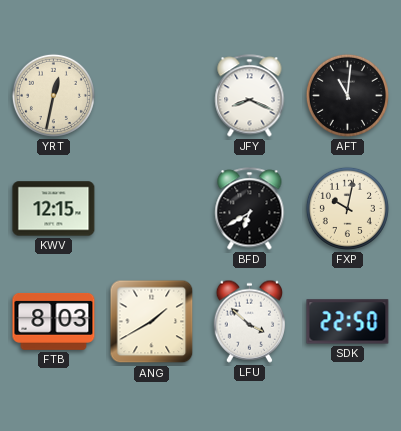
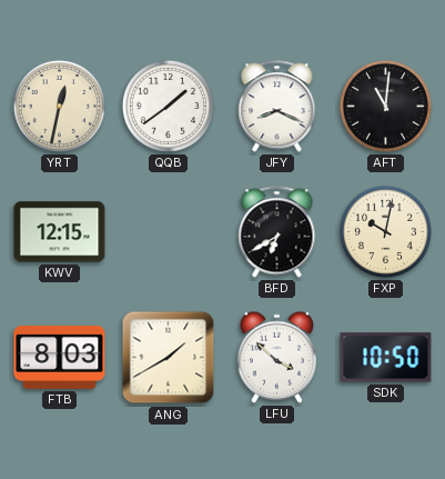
QQB: none -> 1:39 (168, 106)
SDK: 22:50 -> 10:50 (386, 358)
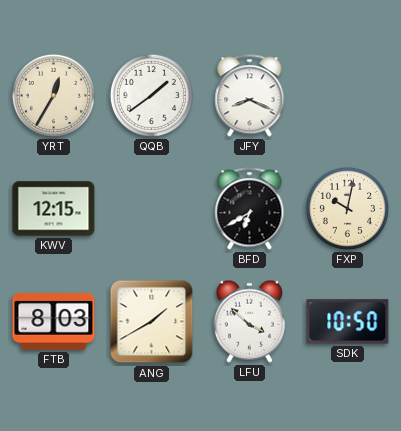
YRT: 12:32 -> 12:35 (53, 95)
AFT: 11:01 -> none (385, 106)
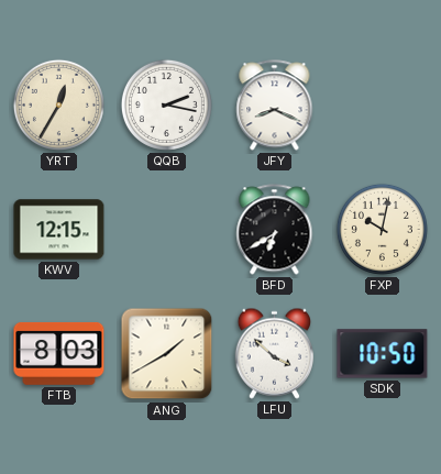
QQB: 1:39 -> 2:17 (166, 104)
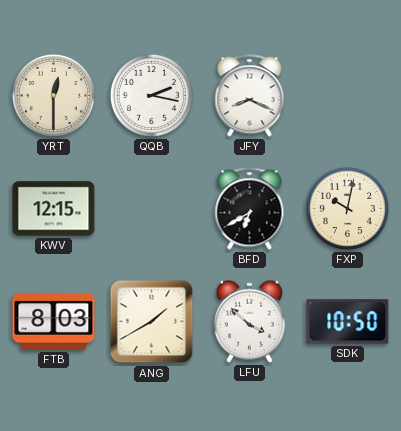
YRT: 12:35 -> 12:30 (53, 95)
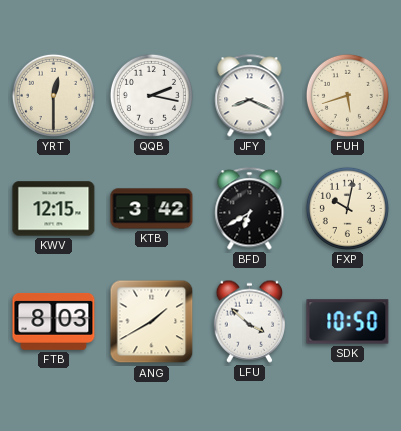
FUH: none -> 5:42 (347, 95)
KTB: none -> 3:42 (152, 209)
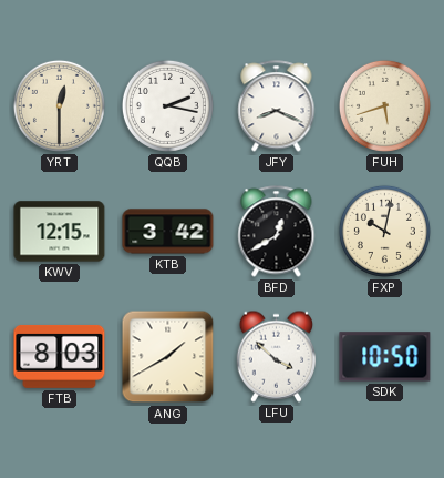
BFD: 6:40 -> 12:40 (277, 232)
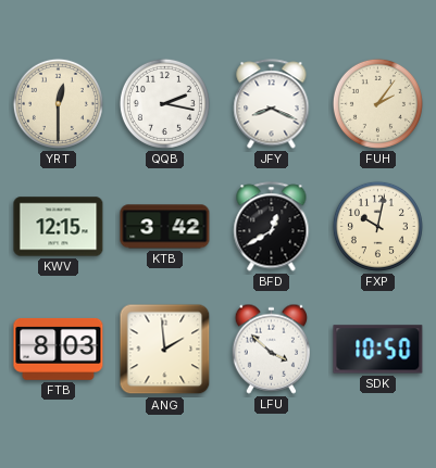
FUH: 5:42 -> 2:06 (377, 103)
ANG: 1:40 -> 1:59 (165, 350)
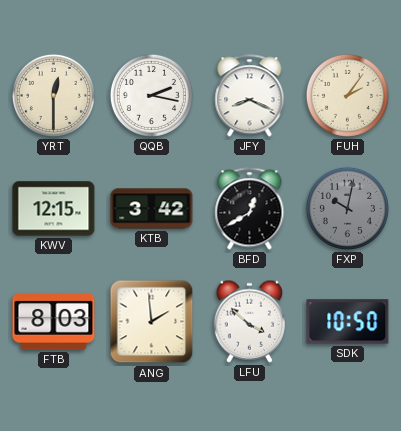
FXP dial: cream -> grey (347, 208)
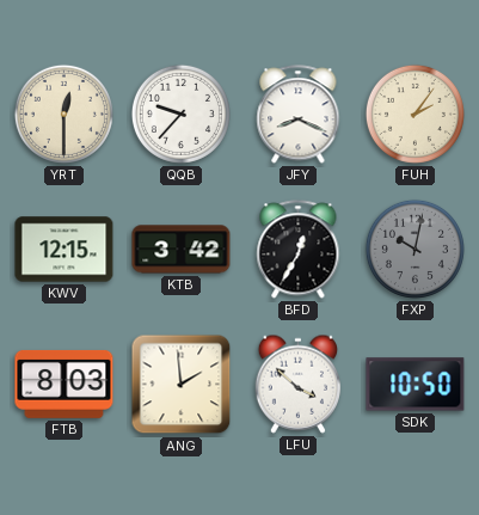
QQB: 2:17 -> 9:37 (180, 114)
BFD: 12:40 -> 12:35 (299, 250)
